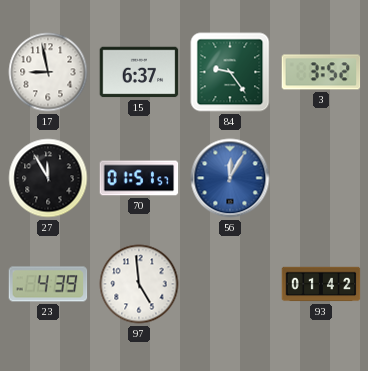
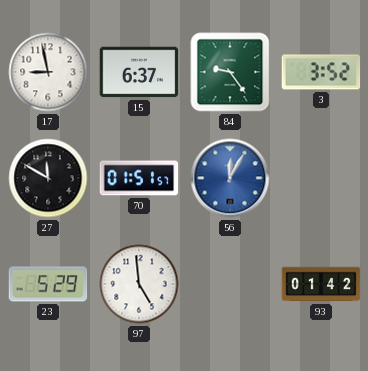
27: 11:55 -> 11:50 (48, 178)
23: 4:39 -> 5:29 (48, 284)
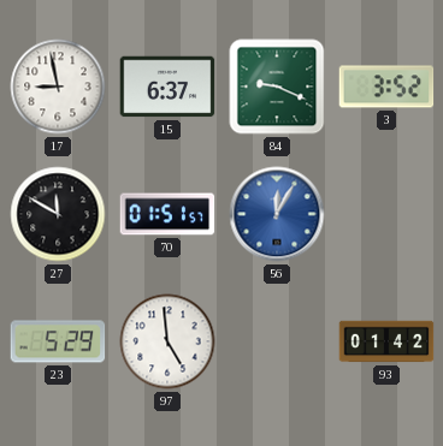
84: 9:24 -> 9:19 (277, 87)
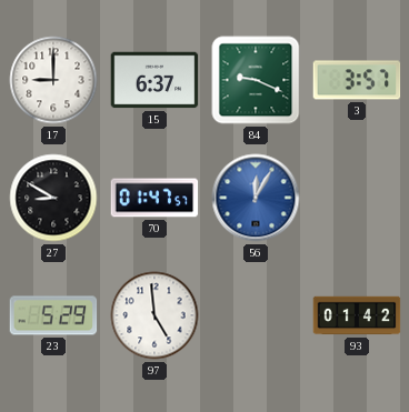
17: 8:58 -> 9:00 (53, 80)
3: 3:52 -> 3:57 (357, 80)
27: 11:50 -> 8:50 (53, 198)
70: 01:51 -> 01:47 (154, 198)
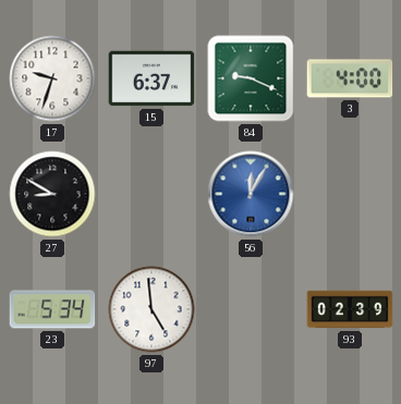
17: 9:00 -> 9:33 (52, 78)
3: 3:57 -> 4:00 (350, 78)
70: 01:47 -> none (154, 198)
23: 5:29 -> 5:34 (52, 309)
93: 01:42 -> 02:39 (350, 309)
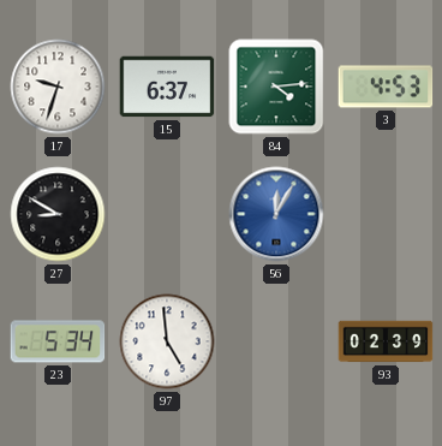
84: 9:19 -> 4:14 (276, 87)
3: 4:00 -> 4:53 (386, 87)
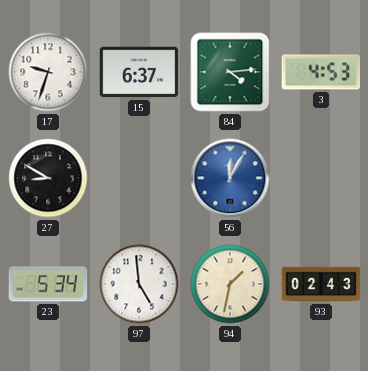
94: none -> 1:32 (230, 284)
93: 02:39 -> 02:43 (321, 284)
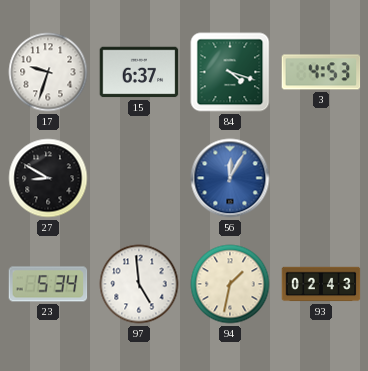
84: 4:14 -> 4:18 (230, 72)
